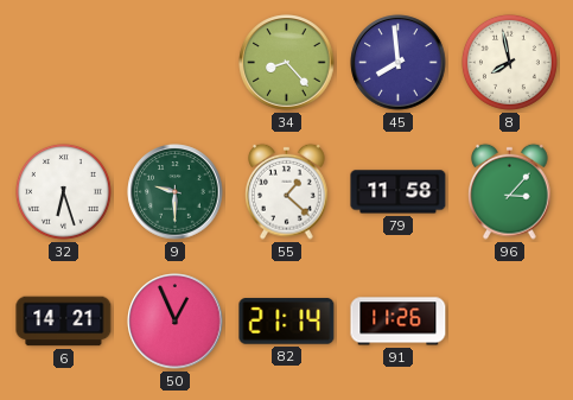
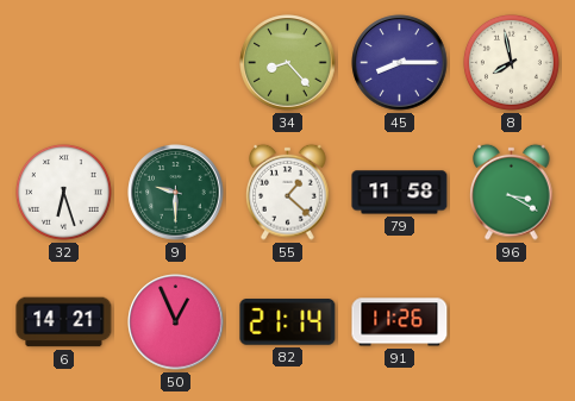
45: 7:59 -> 8:15 (400, 63)
96: 3:07 -> 3:20 (512, 192)
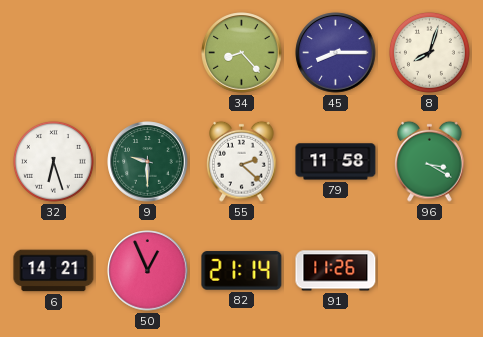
8: 7:58 -> 8:03 (429, 52)
55: 1:22 -> 2:22 (242, 161)
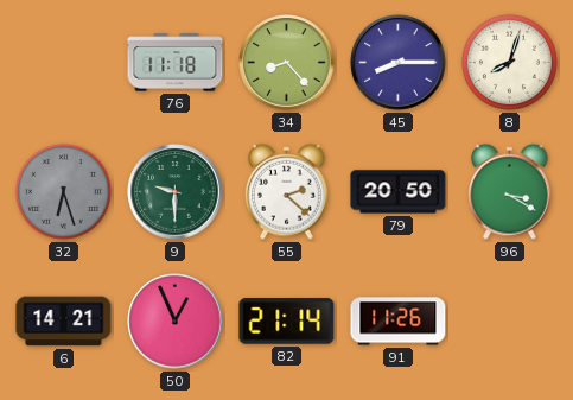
76: none -> 11:18 (176, 63)
32 dial: white -> grey (63, 191)
79: 11:58 -> 20:50 (399, 192)
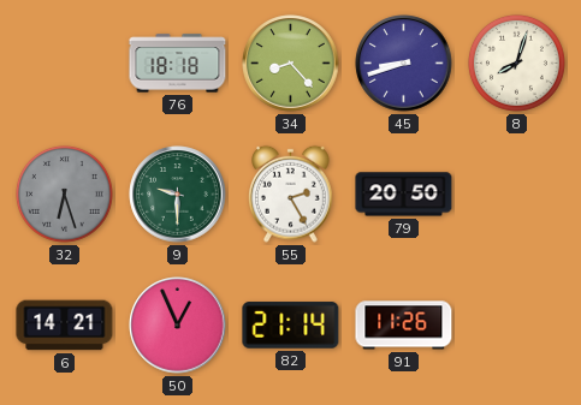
76: 11:18 -> 18:18 (178, 64)
45: 8:15 -> 8:42 (404, 64)
55: 2:22 -> 2:25 (291, 193)
96: 3:20 -> none (510, 191)
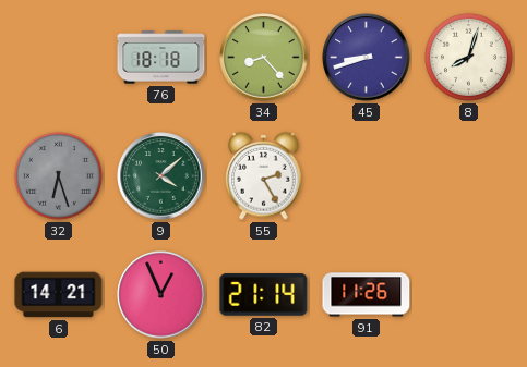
9: 9:30 -> 4:08 (161, 176)
79: 20:50 -> none (404, 195)
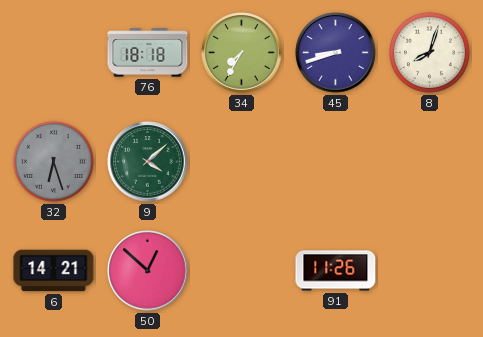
34: 8:23 -> 7:35 (242, 53)
55: 2:25 -> none (264, 175)
50: 12:56 -> 12:52 (148, 271)
82: 21:14 -> none (264, 295)
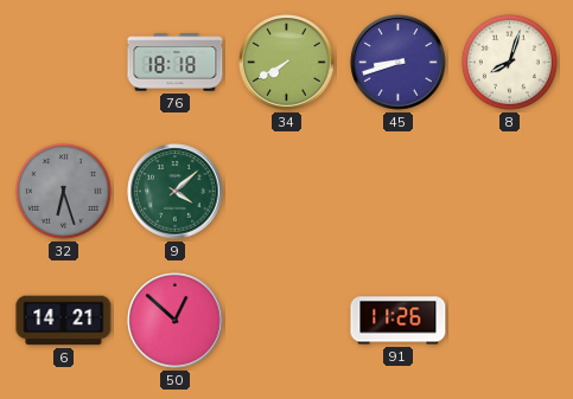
34: 7:35 -> 7:40 (287, 63)
